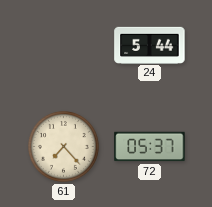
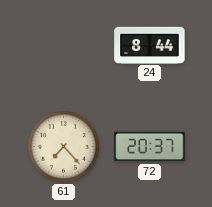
24: 5:44 -> 8:44 (150, 45)
72: 05:37 -> 20:37 (150, 147)
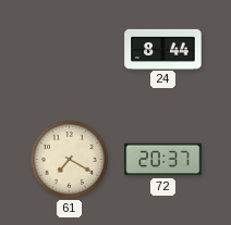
61: 7:23 -> 7:20 (69, 159)
